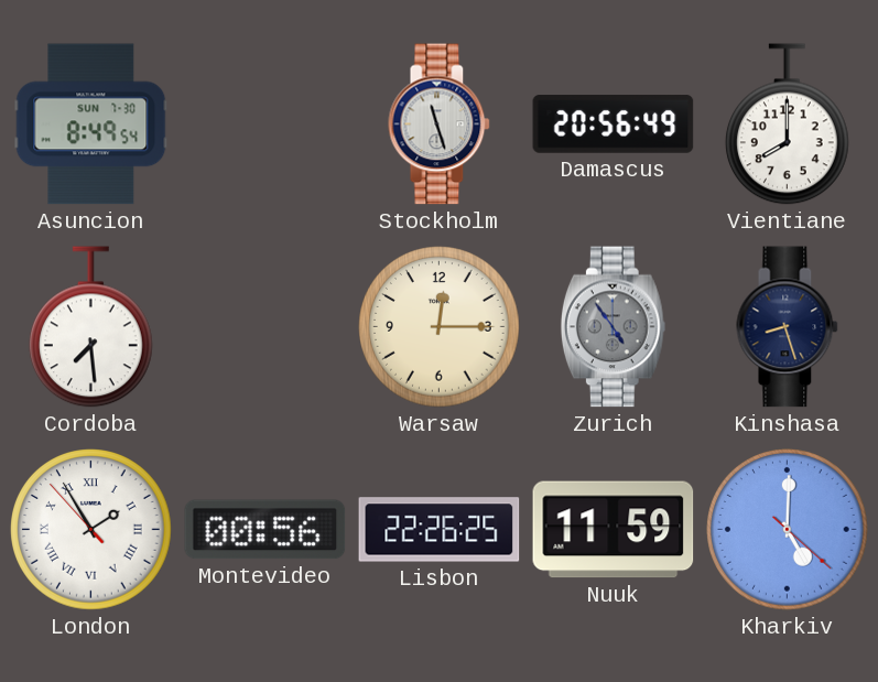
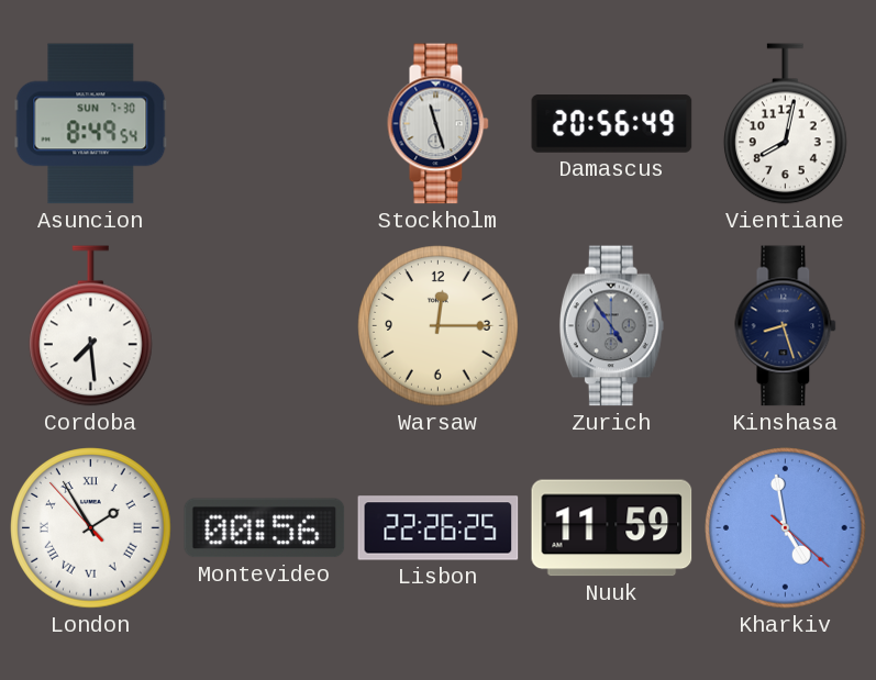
Vientiane: 8:00 -> 8:02 (786, 124)
Kharkiv: 5:00 -> 4:58 (786, 528)
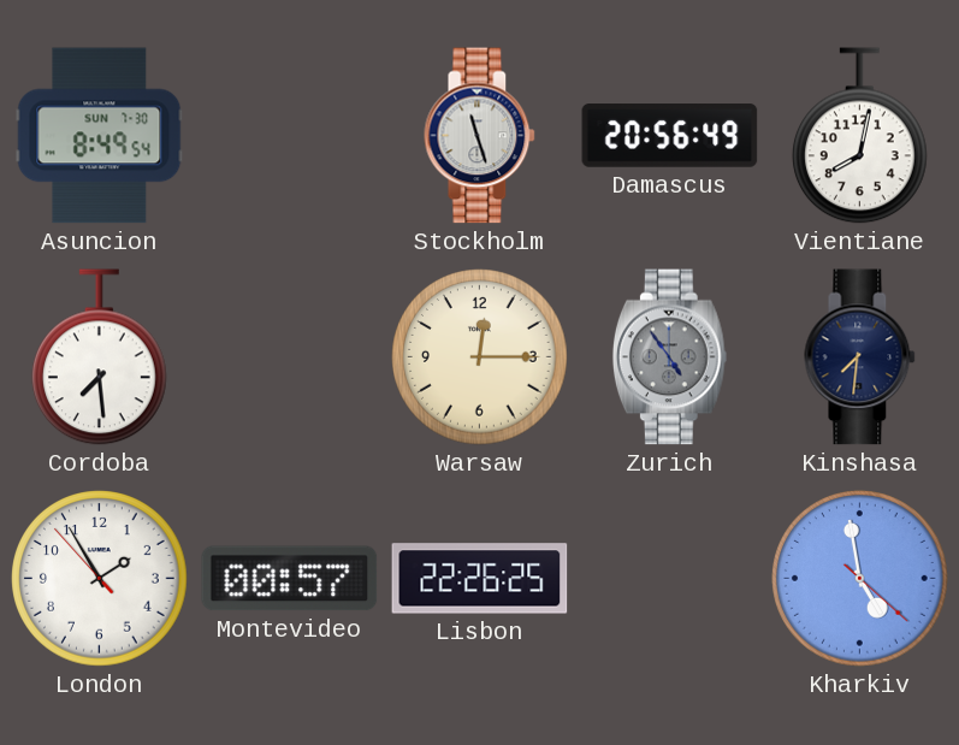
Kinshasa: 8:27 -> 7:31 (860, 357)
London numerals: Roman -> Arabic (100, 579)
Montevideo: 00:56 -> 00:57 (290, 579)
Nuuk: 11:59 -> none (612, 528)
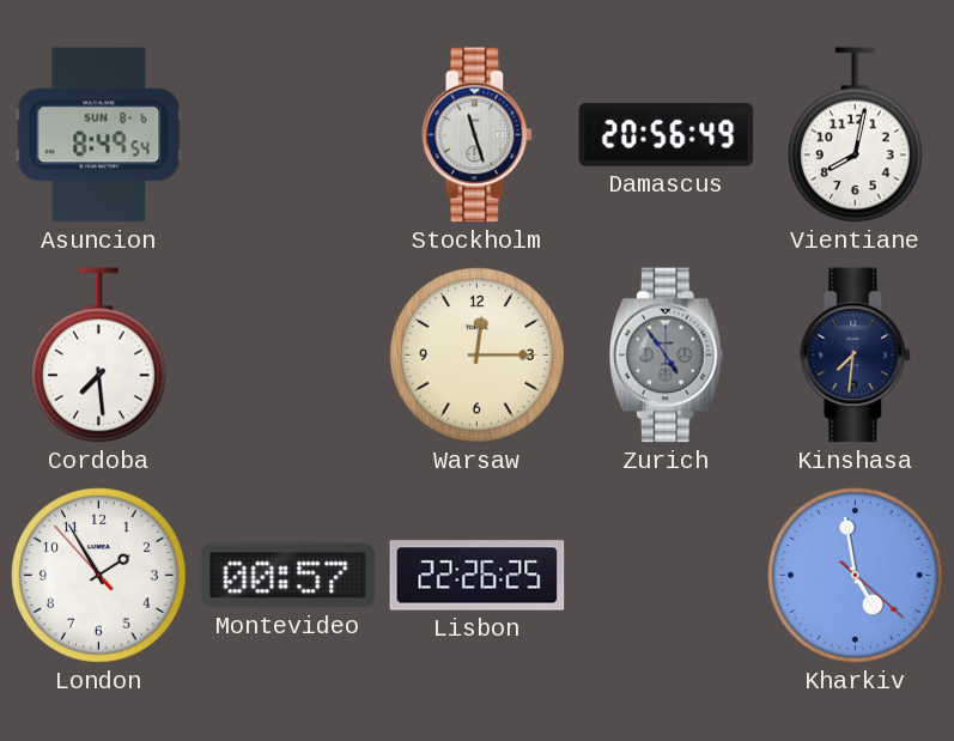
Asuncion date: SUN 7-30 -> SUN 8-6 (99, 135)
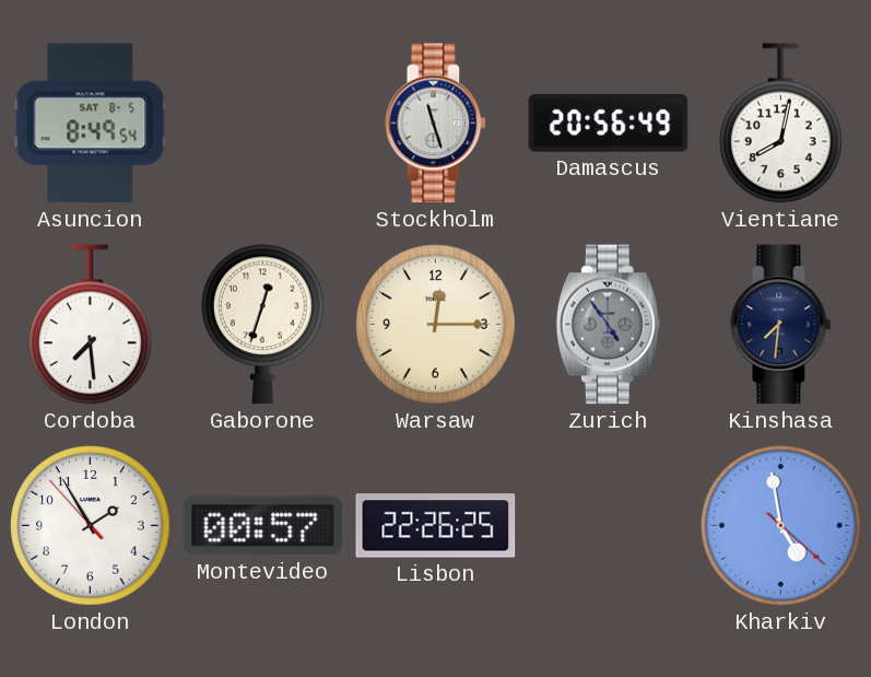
Asuncion date: SUN 8-6 -> SAT 8-5 (91, 124)
Gaborone: none -> 12:33 (263, 325)
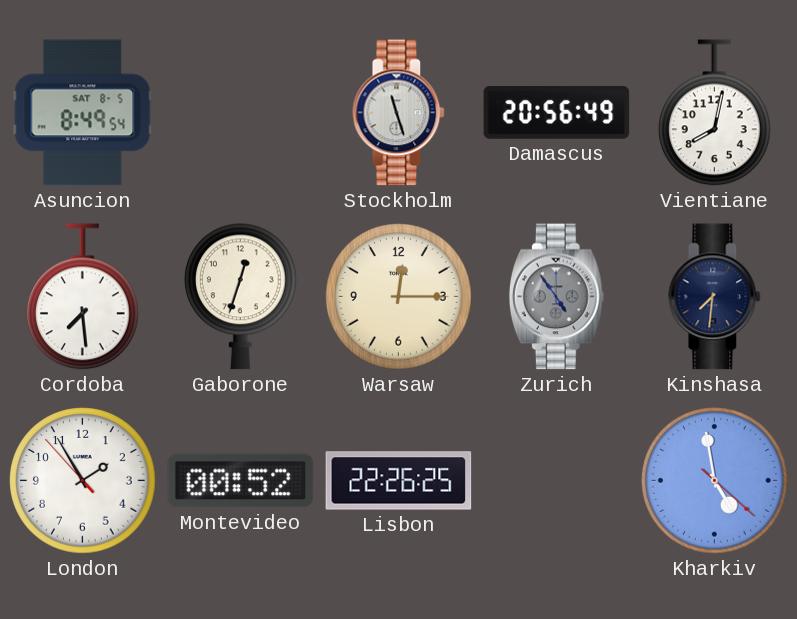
Montevideo: 00:57 -> 00:52 (241, 481)
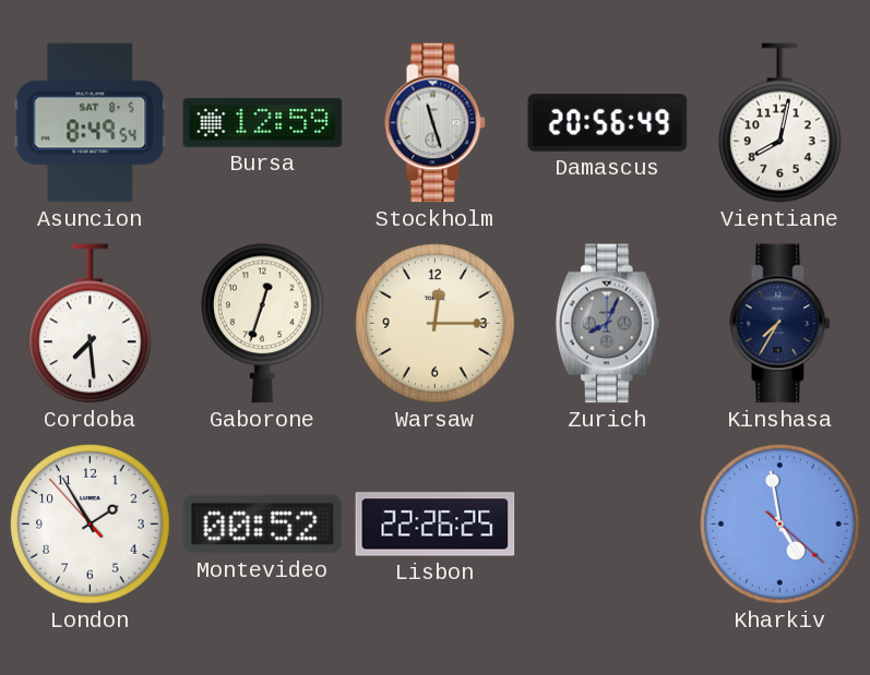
Bursa: none -> 12:59 (263, 122)
Zurich: 4:54 -> 8:04 (607, 324)
Kinshasa: 7:31 -> 7:35 (780, 324)
